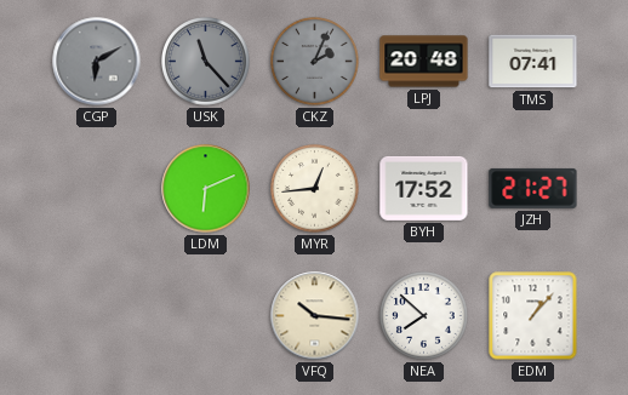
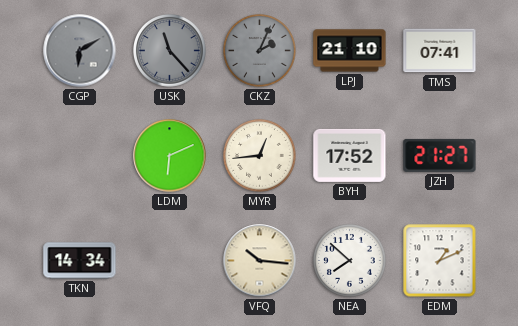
LPJ: 20:48 -> 21:10 (350, 51)
TKN: none -> 14:34 (80, 261)
EDM: 1:07 -> 1:11 (440, 261)
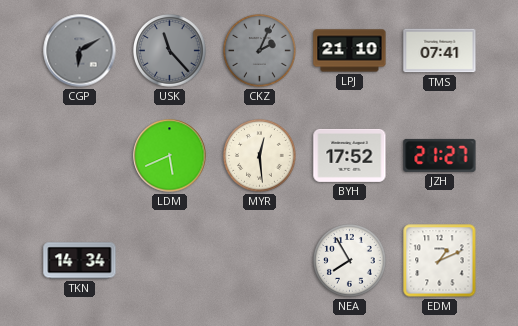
LDM: 6:11 -> 5:41 (170, 156)
MYR: 12:44 -> 12:29 (260, 156)
VFQ: 10:16 -> none (260, 261)
NEA: 7:52 -> 7:55 (350, 261)
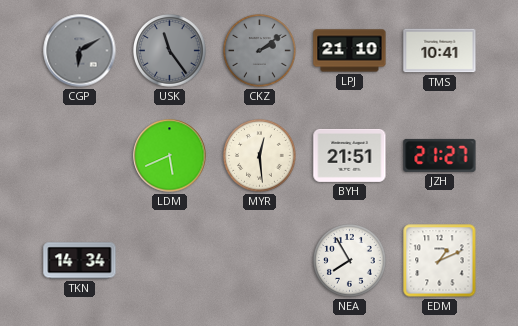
USK: 11:23 -> 11:24 (170, 51)
CKZ: 2:04 -> 2:09 (260, 51)
TMS: 07:41 -> 10:41 (440, 51)
BYH: 17:52 -> 21:51 (350, 155)
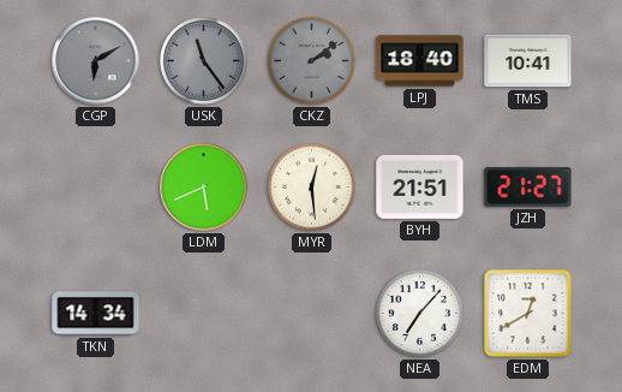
LPJ: 21:10 -> 18:40 (420, 61)
NEA: 7:55 -> 7:07 (420, 314)
EDM: 1:11 -> 12:40 (528, 314)
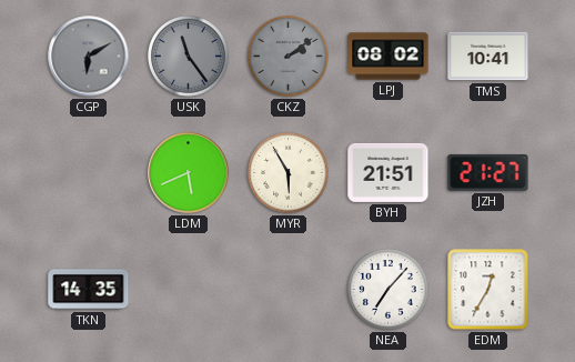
LPJ: 18:40 -> 08:02 (389, 57)
MYR: 12:29 -> 5:55 (289, 173)
TKN: 14:34 -> 14:35 (89, 290)
EDM: 12:40 -> 12:35 (488, 290)
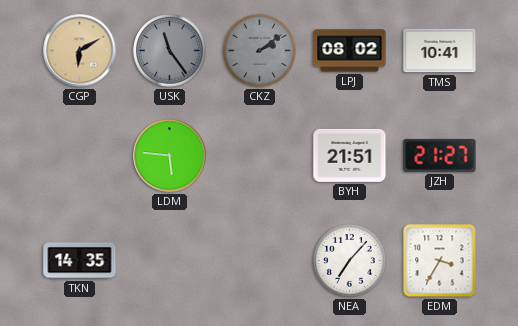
CGP dial: grey -> champagne (80, 51)
LDM: 5:41 -> 5:46 (170, 156)
MYR: 5:55 -> none (289, 173)
EDM: 12:35 -> 3:35 (440, 261)
